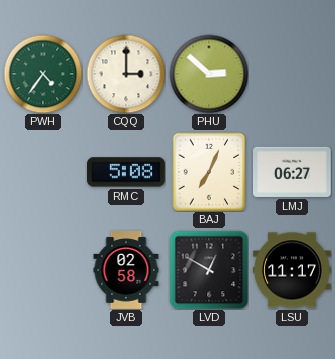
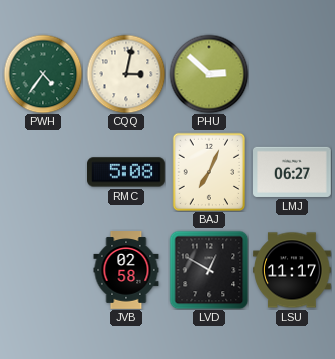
CQQ: 3:00 -> 3:02 (126, 74)
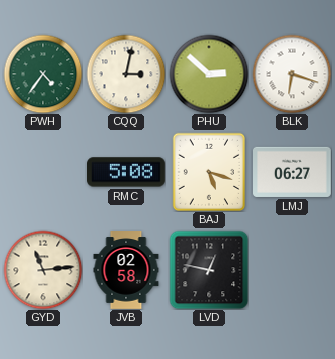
BLK: none -> 6:18 (292, 74)
BAJ: 7:04 -> 5:18 (208, 171)
GYD: none -> 11:14 (43, 270)
LVD: 12:50 -> 12:47 (209, 270)
LSU: 11:17 -> none (292, 270)
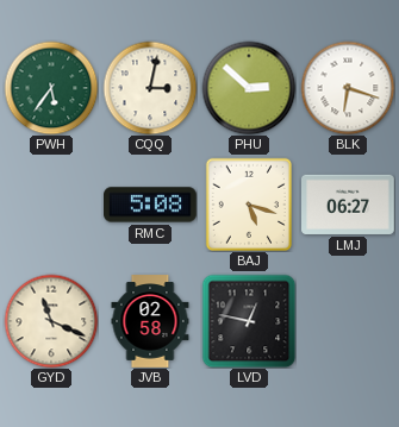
PWH: 4:36 -> 5:36 (51, 88)
GYD: 11:14 -> 11:19 (51, 321)
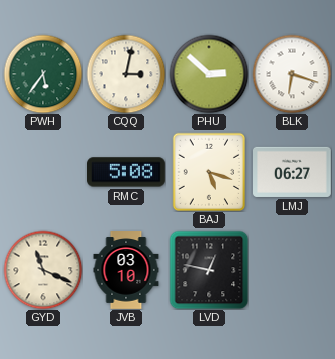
JVB: 02:58 -> 03:10 (126, 270)
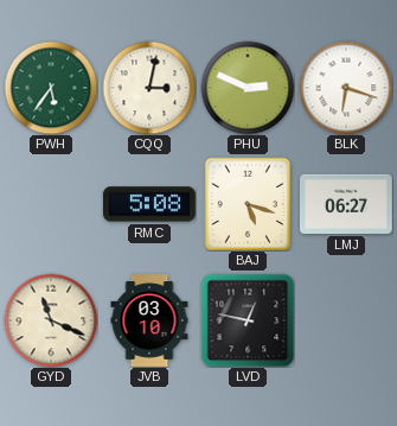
PHU: 2:52 -> 2:49 (248, 88)
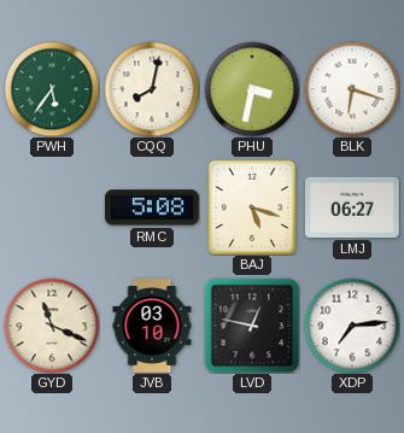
CQQ: 3:02 -> 8:02 (152, 89)
PHU: 2:49 -> 3:32 (252, 89)
XDP: none -> 7:14 (352, 326)
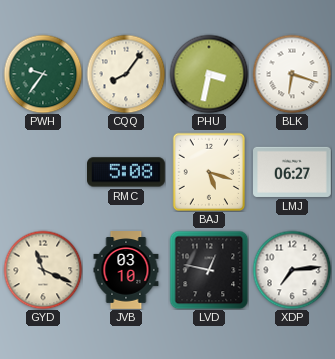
PWH: 5:36 -> 9:36 (43, 74)
CQQ: 8:02 -> 8:06 (126, 74)
